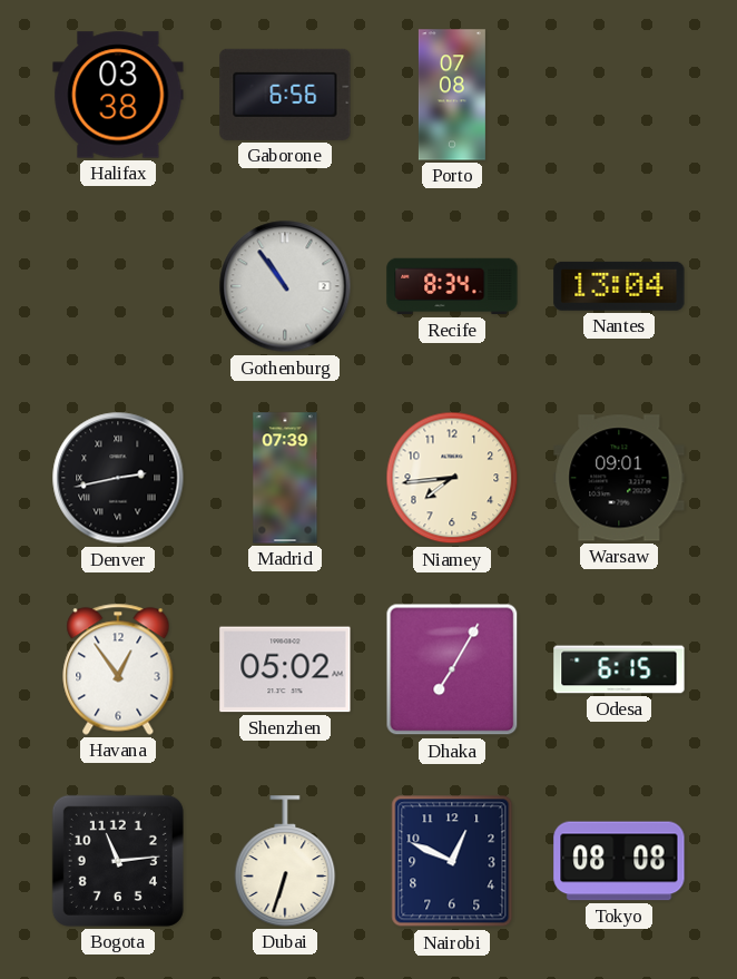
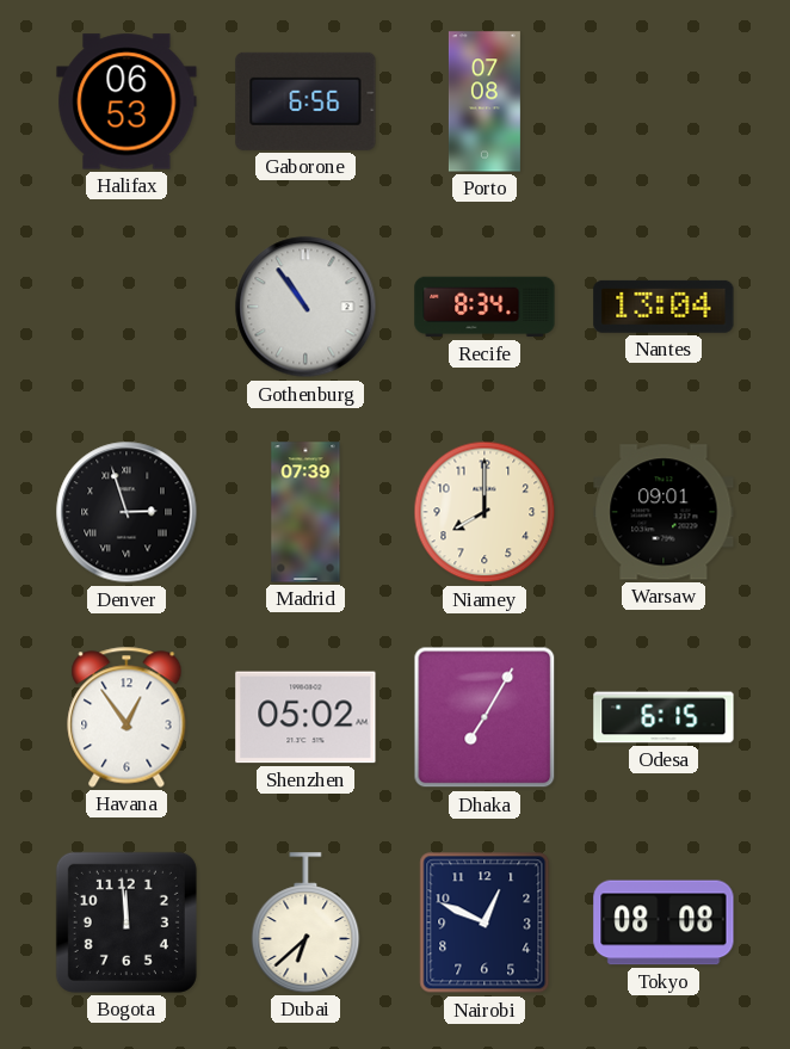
Halifax: 03:38 -> 06:53 (126, 101)
Denver: 2:43 -> 2:57 (126, 512)
Niamey: 7:44 -> 8:00 (485, 512)
Bogota: 11:14 -> 11:59 (126, 922)
Dubai: 6:33 -> 6:38 (305, 922)
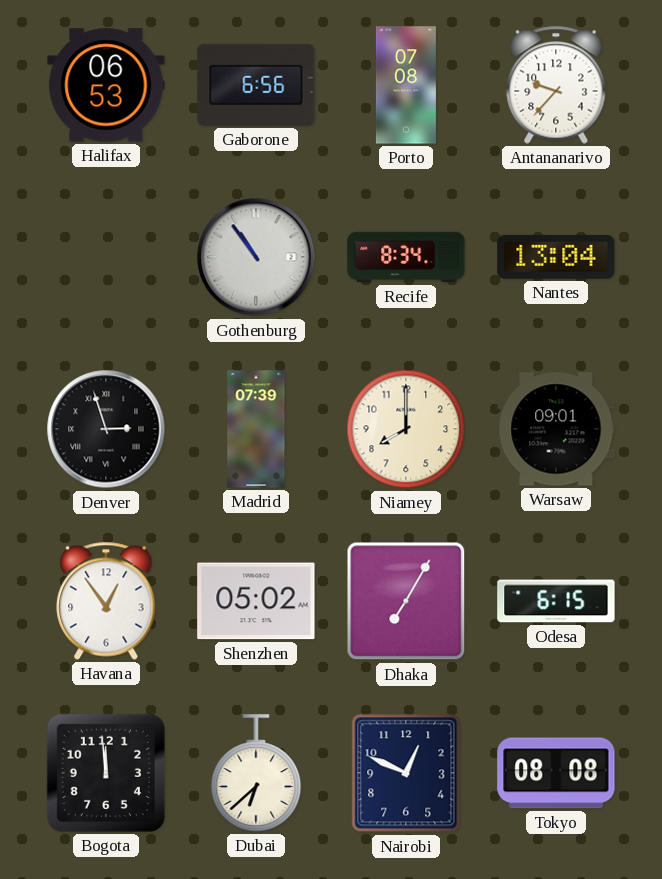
Antananarivo: none -> 9:37 (556, 85)
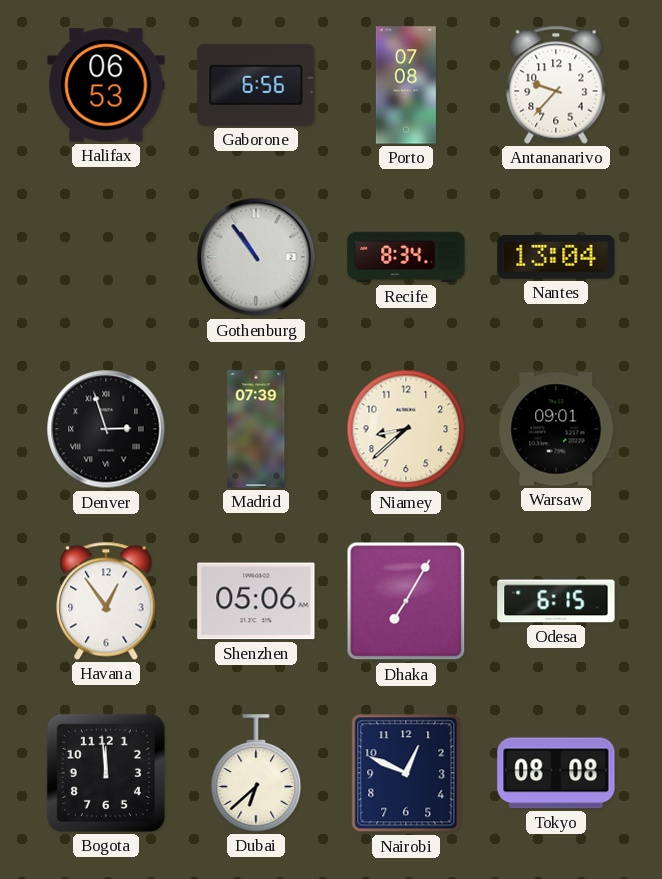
Niamey: 8:00 -> 8:38 (406, 429)
Shenzhen: 05:02 -> 05:06 (256, 601)
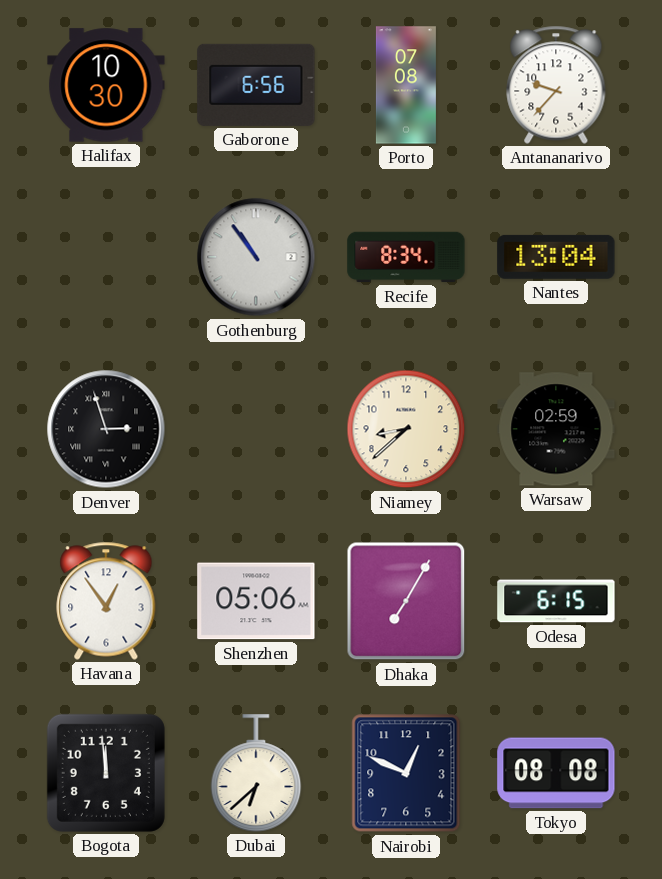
Halifax: 06:53 -> 10:30 (106, 85)
Madrid: 07:39 -> none (256, 429)
Warsaw: 09:01 -> 02:59 (556, 429)
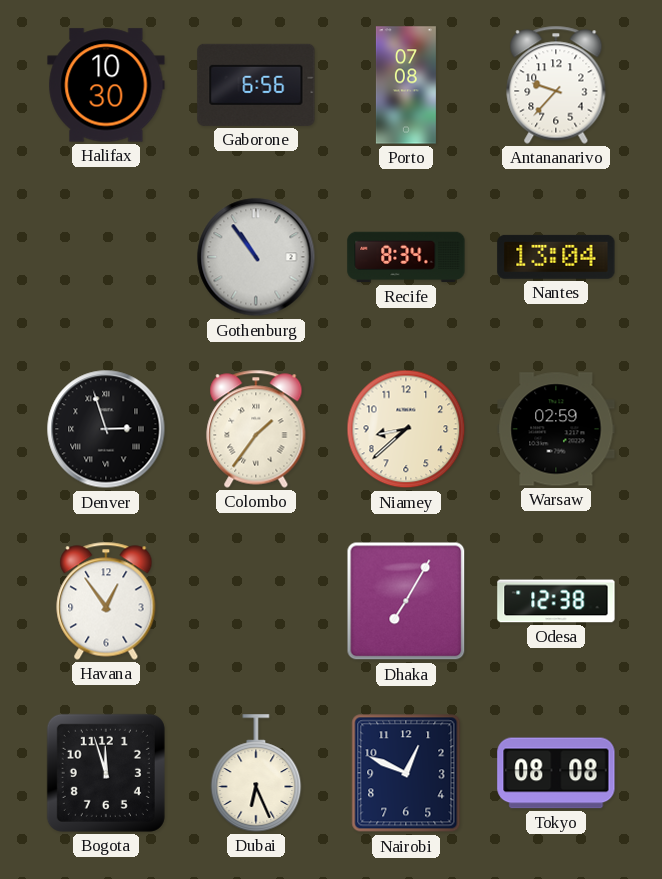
Colombo: none -> 1:36 (256, 429)
Shenzhen: 05:06 -> none (256, 601)
Odesa: 6:15 -> 12:38 (556, 601)
Bogota: 11:59 -> 11:57 (106, 773)
Dubai: 6:38 -> 6:26 (256, 773)
